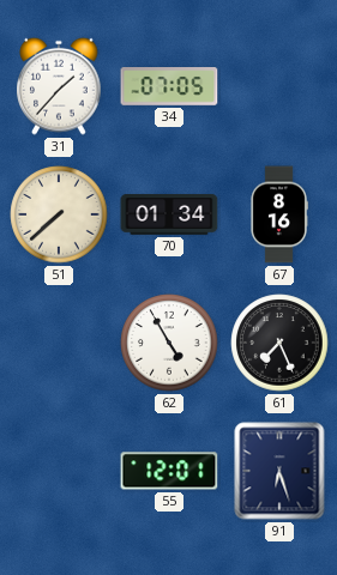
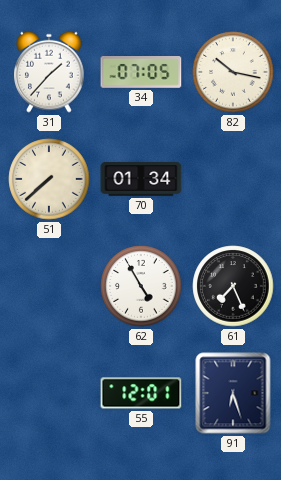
82: none -> 10:17 (233, 72)
67: 8:16 -> none (279, 214)
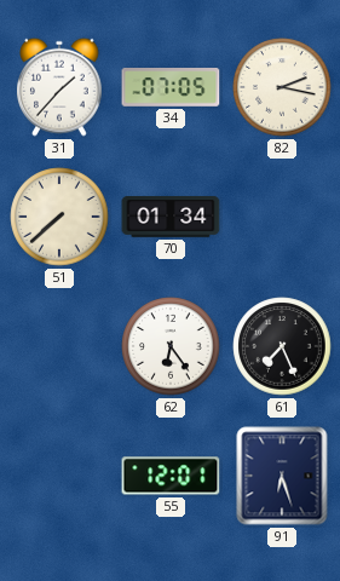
82: 10:17 -> 2:17 (282, 87)
62: 4:55 -> 6:24 (171, 346)
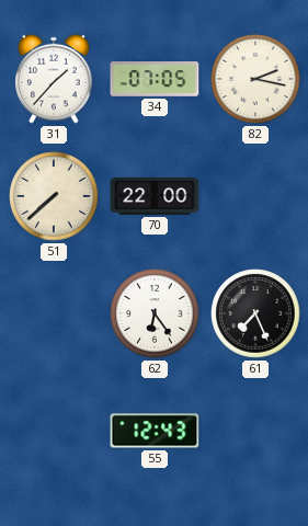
70: 01:34 -> 22:00 (155, 196)
55: 12:01 -> 12:43 (155, 431)
91: 6:27 -> none (282, 476)
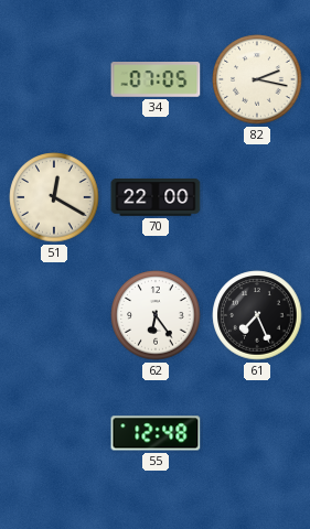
31: 1:37 -> none (55, 79)
51: 7:38 -> 12:20 (54, 197)
55: 12:43 -> 12:48 (156, 433)
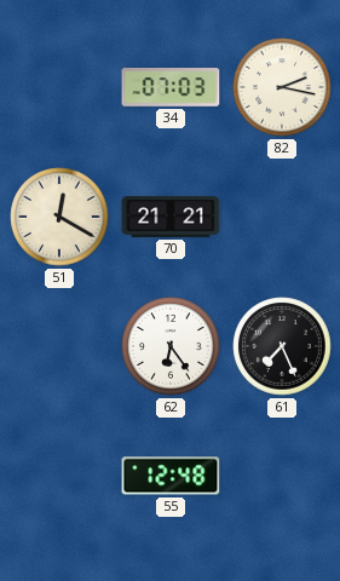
34: 07:05 -> 07:03 (171, 88)
70: 22:00 -> 21:21 (171, 217)
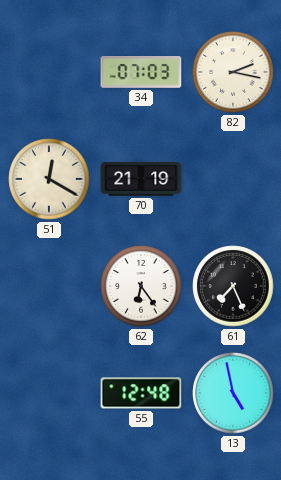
70: 21:21 -> 21:19 (141, 179)
13: none -> 4:58 (233, 393)
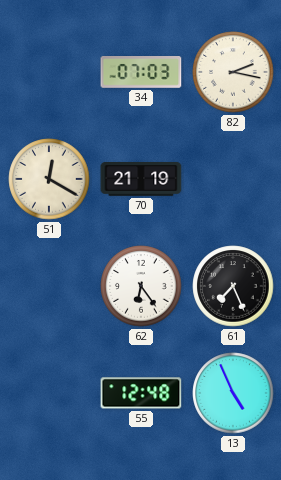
13: 4:58 -> 4:56 (233, 393)
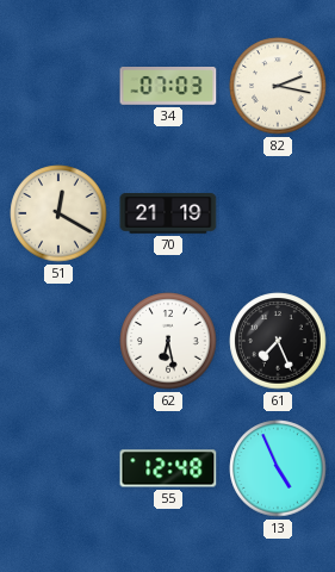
62: 6:24 -> 6:28 (168, 341)
